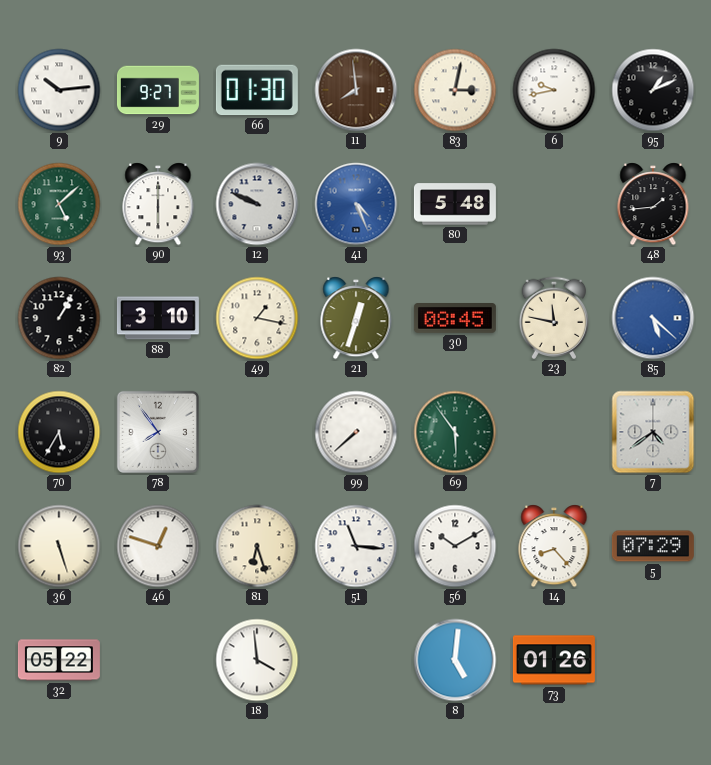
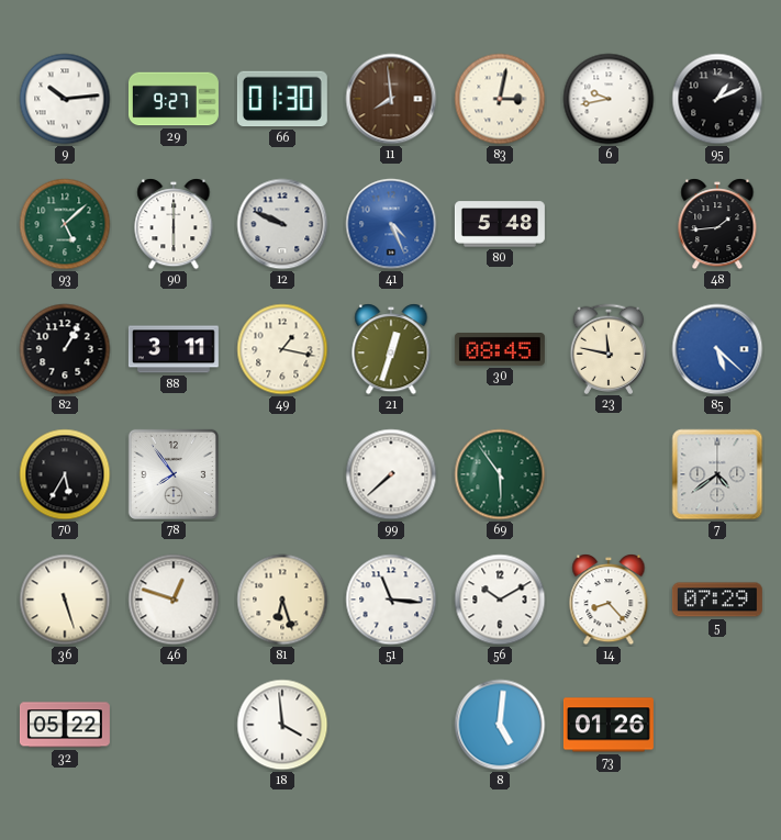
88: 3:10 -> 3:11 (174, 349)
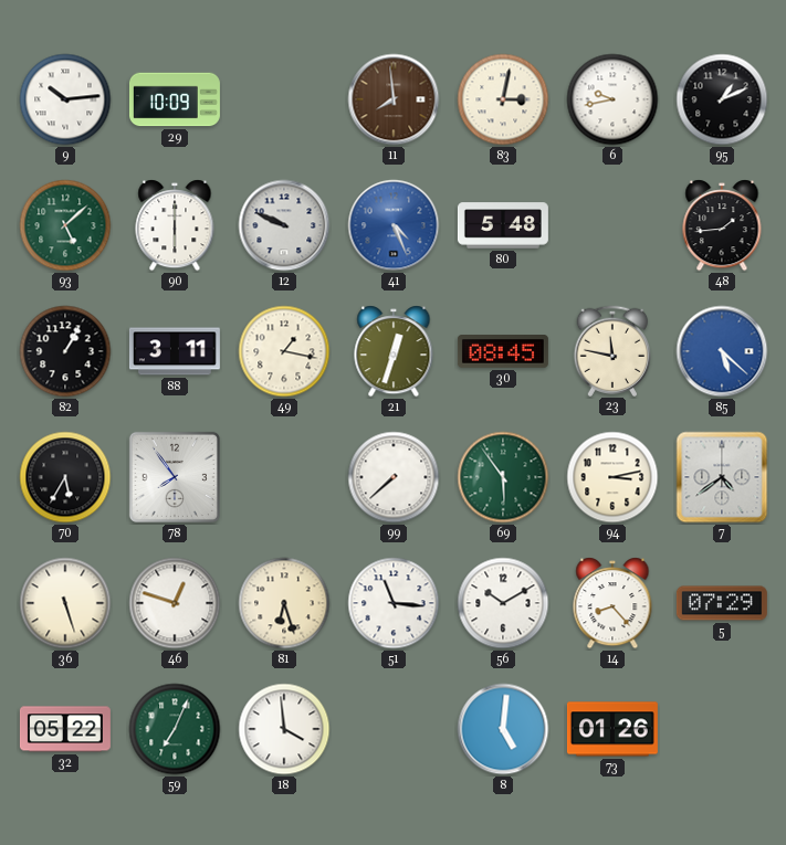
29: 9:27 -> 10:09 (175, 99)
66: 01:30 -> none (282, 99)
94: none -> 3:13 (612, 477)
59: none -> 7:04 (175, 729)
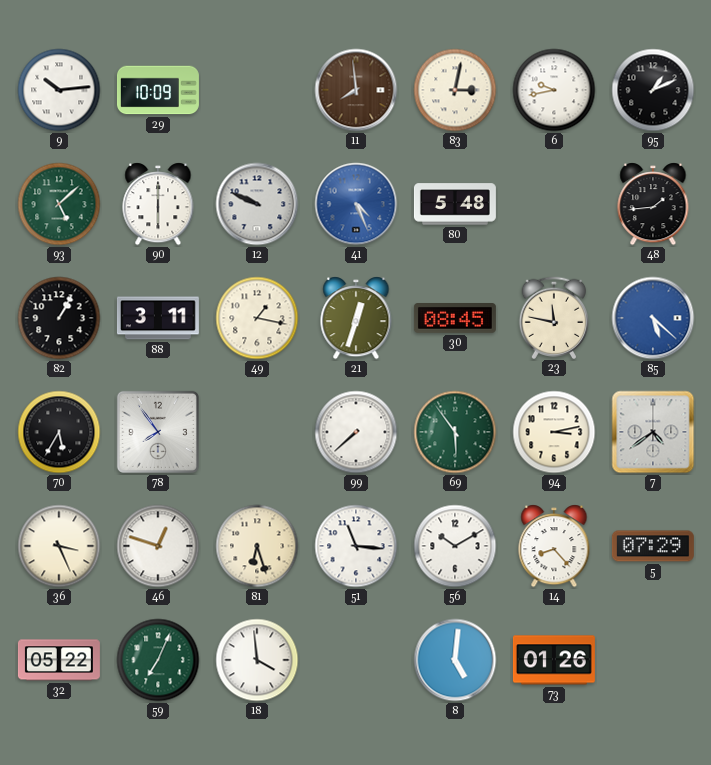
36: 5:27 -> 3:26 (59, 546)
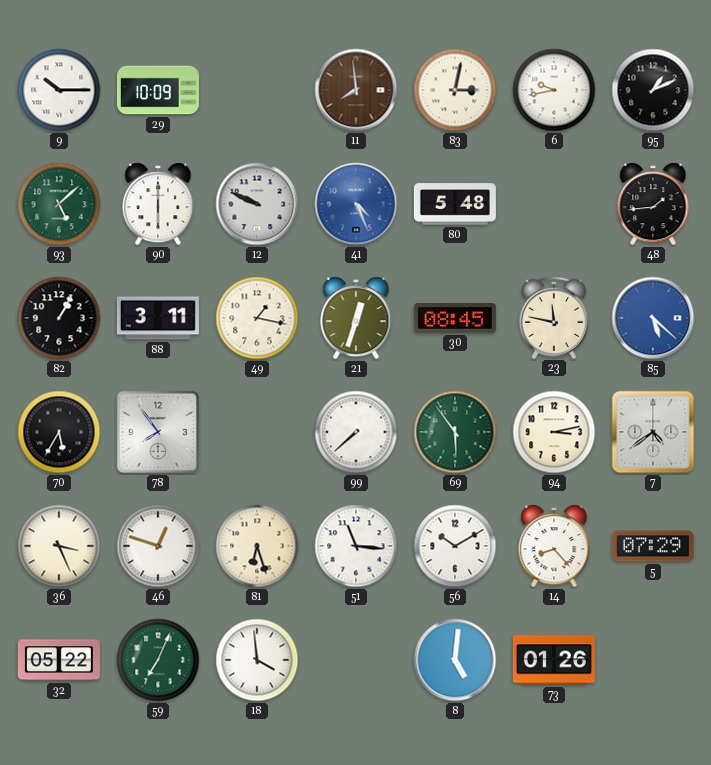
9: 10:14 -> 10:15 (59, 90)
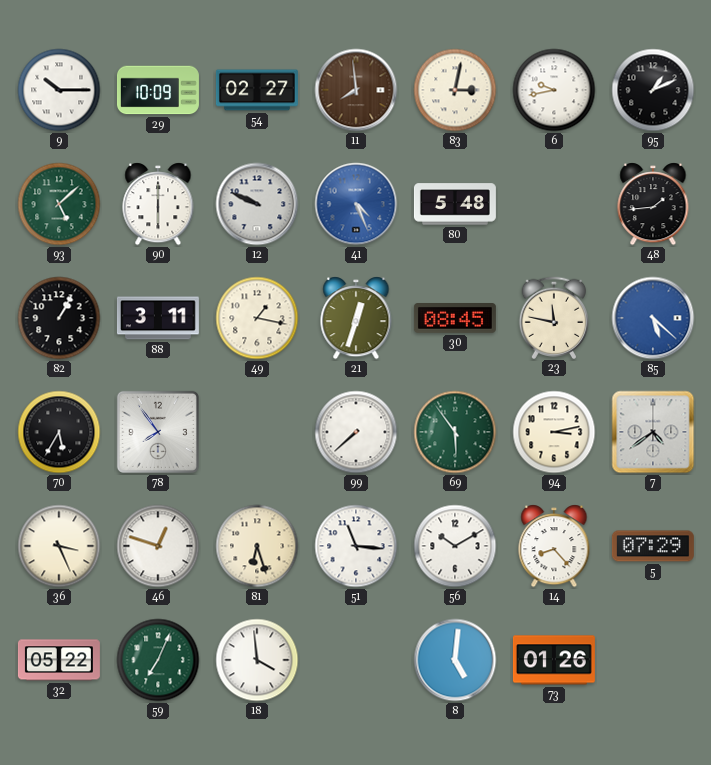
54: none -> 02:27 (257, 90)
